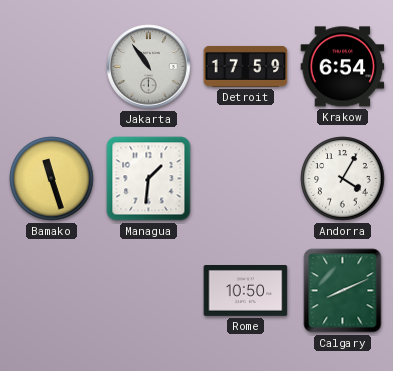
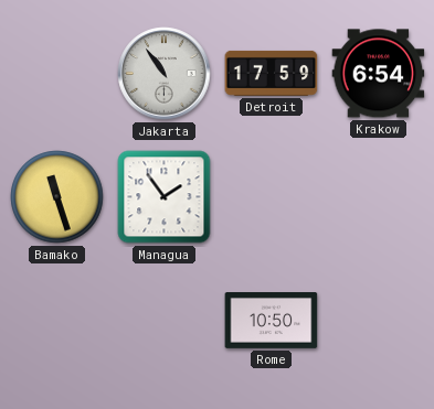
Managua: 1:31 -> 1:54 (165, 197)
Andorra: 4:05 -> none (343, 179)
Calgary: 8:11 -> none (343, 291)
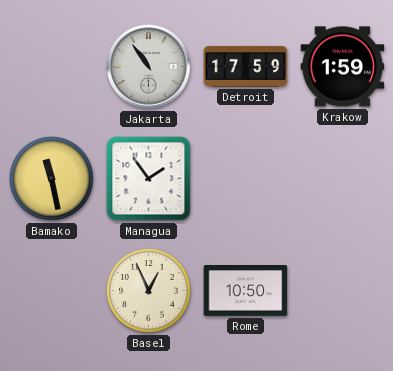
Krakow: 6:54 -> 1:59 (343, 67)
Bamako: 11:27 -> 11:28 (52, 179)
Basel: none -> 12:56 (149, 291)
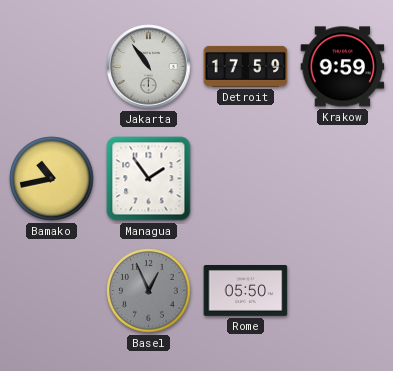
Krakow: 1:59 -> 9:59 (343, 67)
Bamako: 11:28 -> 10:43 (52, 179)
Basel dial: cream -> grey (149, 291)
Rome: 10:50 -> 05:50 (246, 291)
